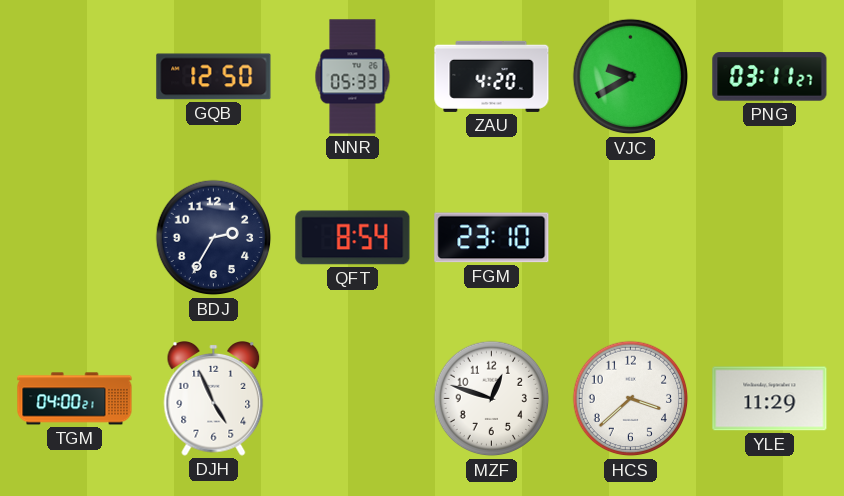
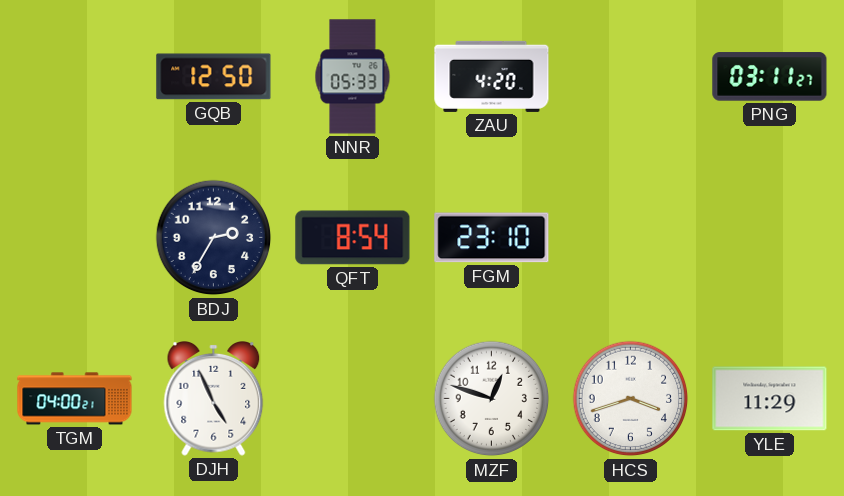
VJC: 9:40 -> none (631, 77)
HCS: 3:38 -> 3:42 (631, 399)
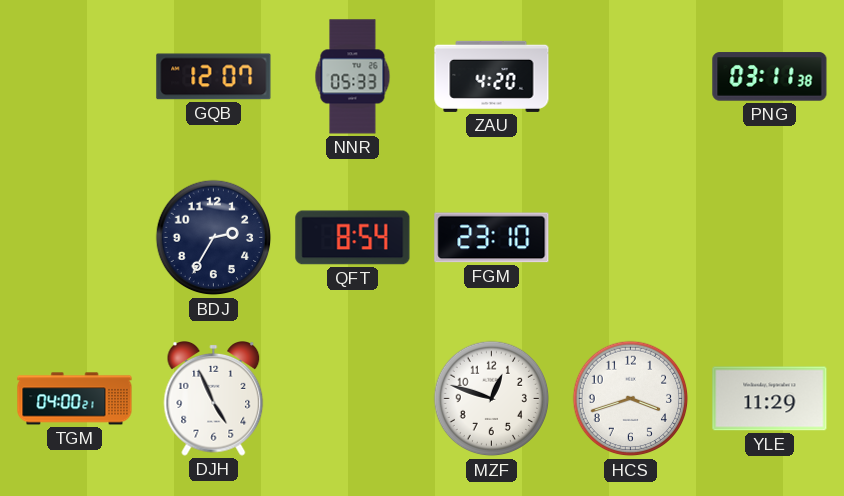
GQB: 12:50 -> 12:07 (214, 77)
PNG: 03:11:27 -> 03:11:38 (770, 77)
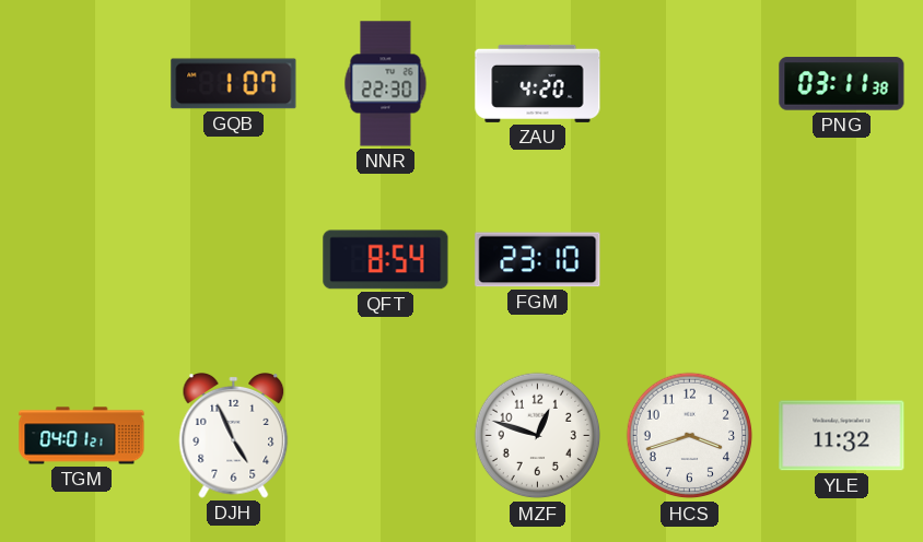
GQB: 12:07 -> 1:07 (234, 84)
NNR: 05:33 -> 22:30 (386, 84)
BDJ: 2:35 -> none (214, 238)
TGM: 04:00 -> 04:01 (82, 436)
YLE: 11:29 -> 11:32 (842, 436)
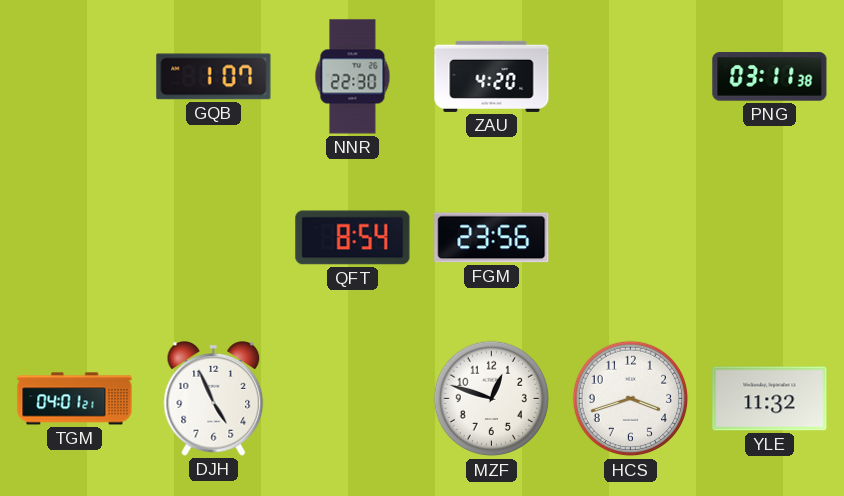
FGM: 23:10 -> 23:56 (492, 238)
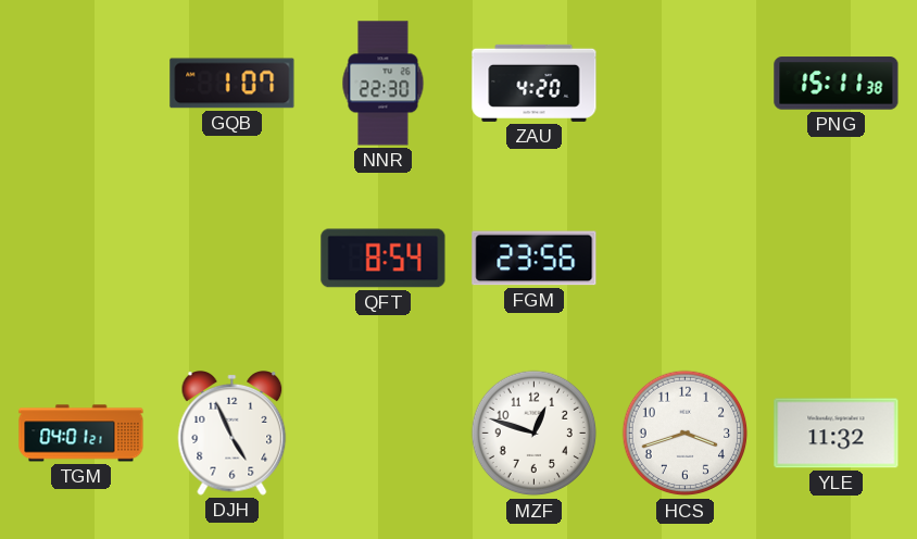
PNG: 03:11 -> 15:11 (837, 84)
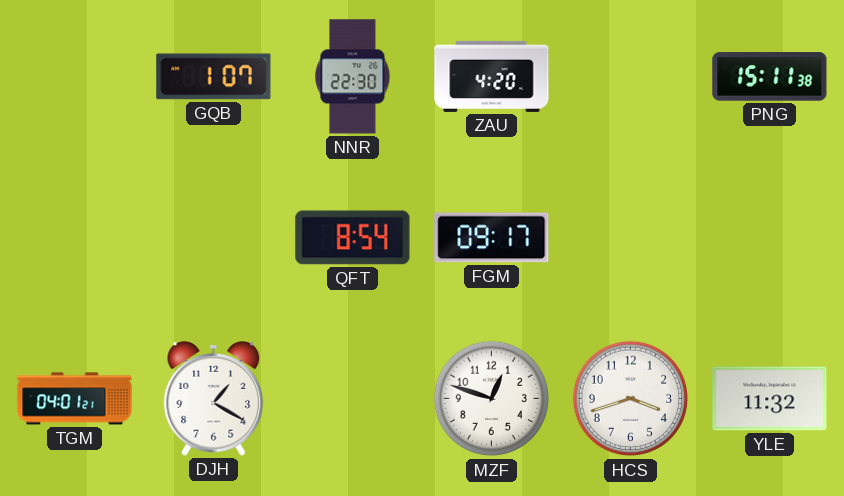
FGM: 23:56 -> 09:17 (492, 238)
DJH: 4:56 -> 1:20 (214, 399)
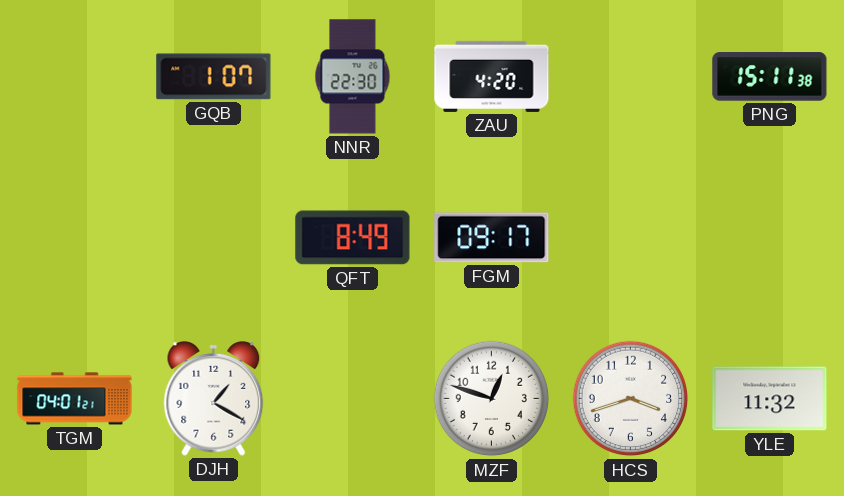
QFT: 8:54 -> 8:49 (353, 238)
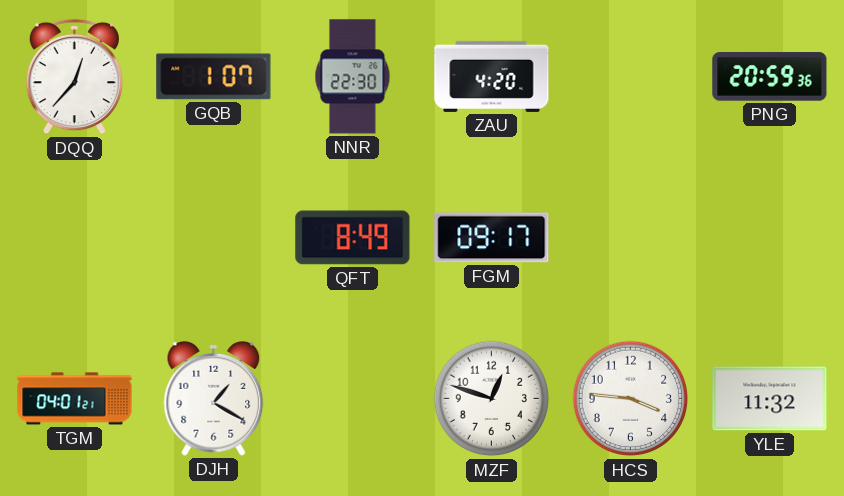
DQQ: none -> 12:37 (74, 77)
PNG: 15:11 -> 20:59 (770, 77)
HCS: 3:42 -> 3:46 (631, 399)
